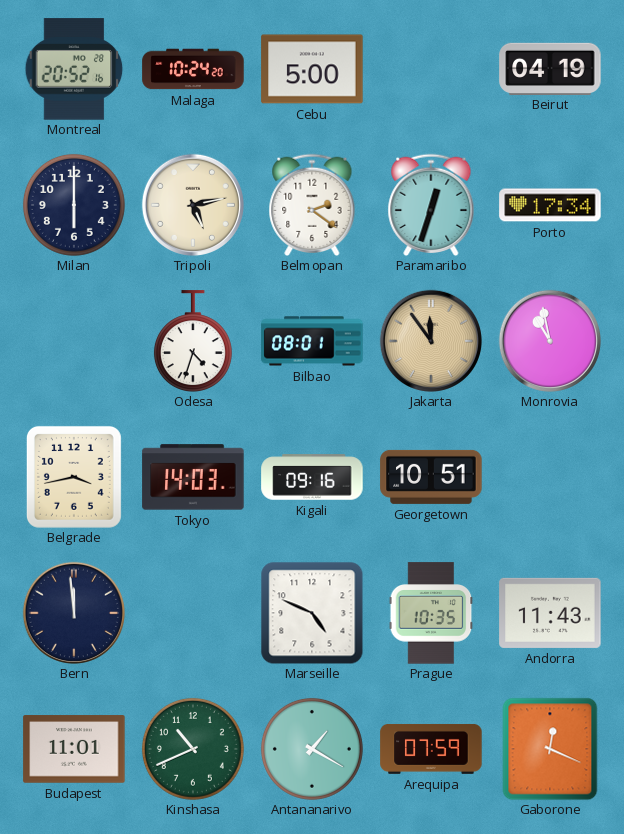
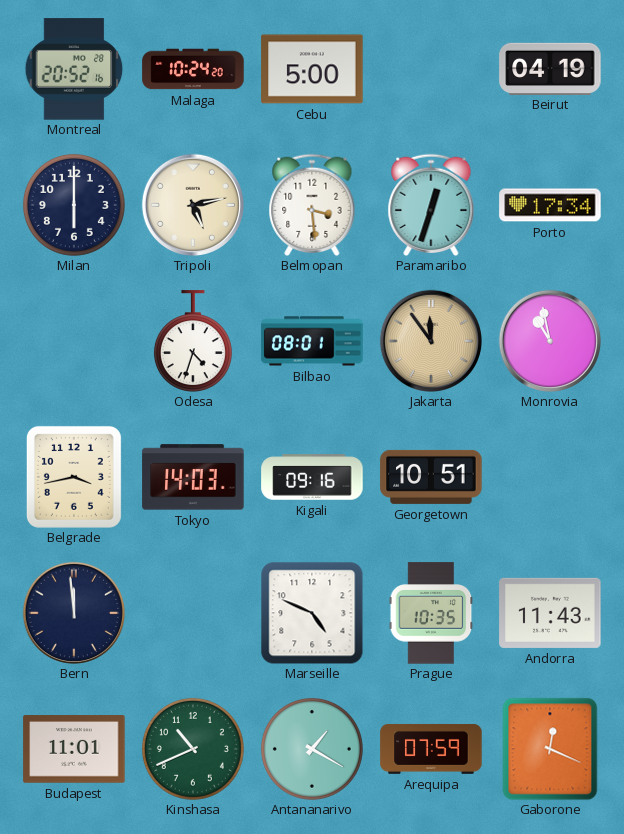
Belmopan: 2:21 -> 3:29 (312, 204)
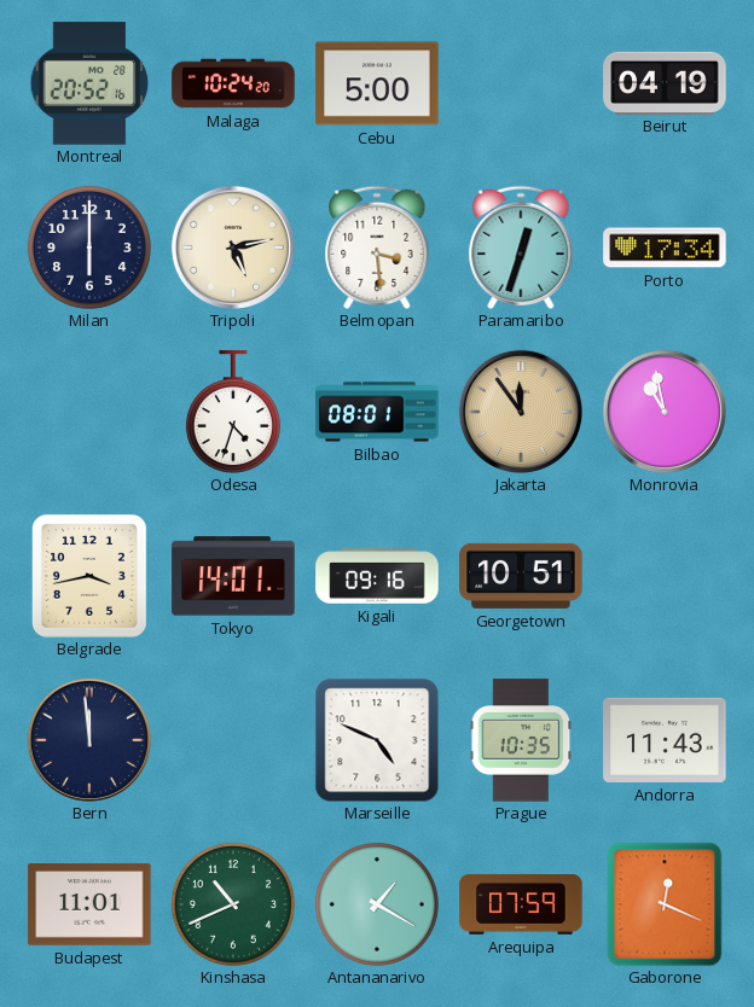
Tokyo: 14:03 -> 14:01 (233, 576)
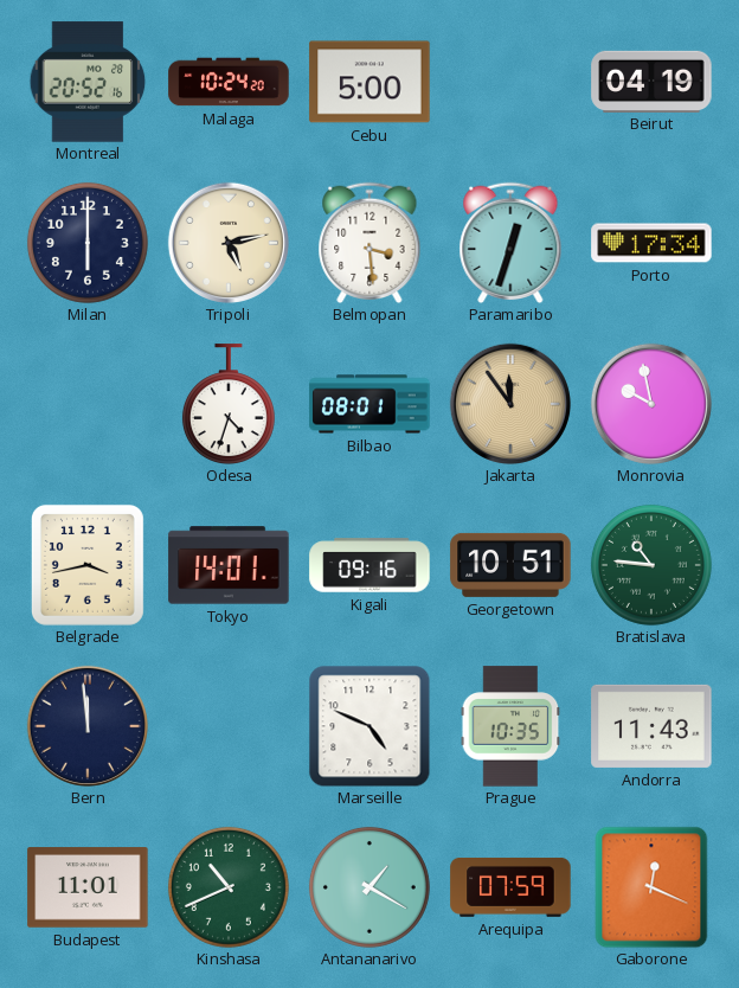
Monrovia: 10:58 -> 9:58 (651, 404)
Bratislava: none -> 10:46 (651, 565)
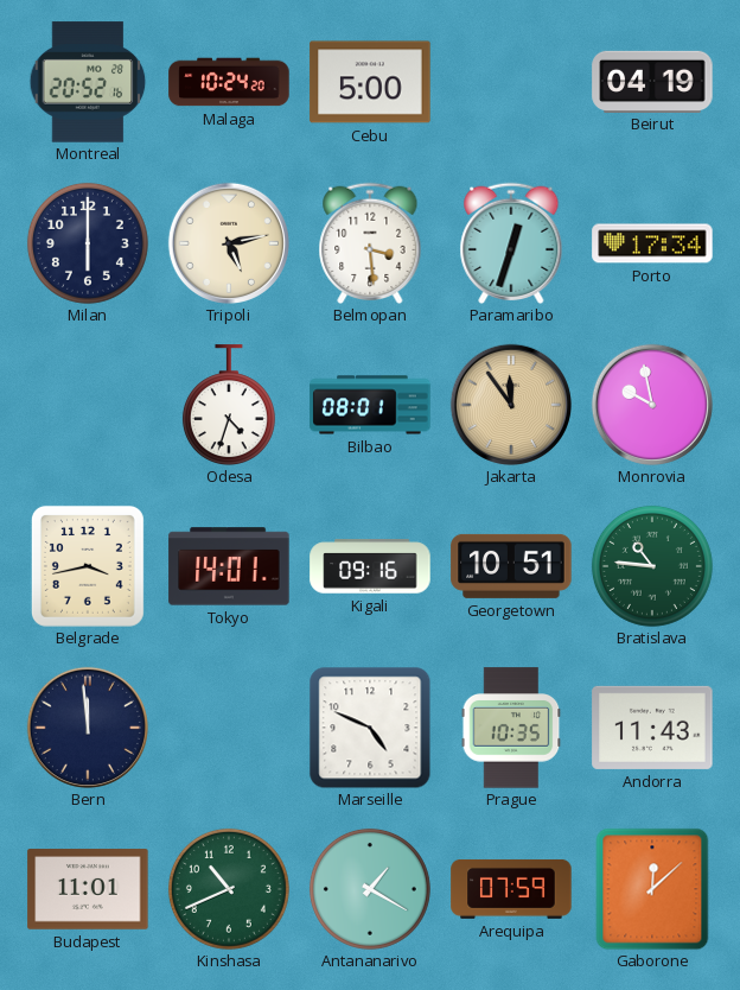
Gaborone: 12:19 -> 12:08 (652, 889)
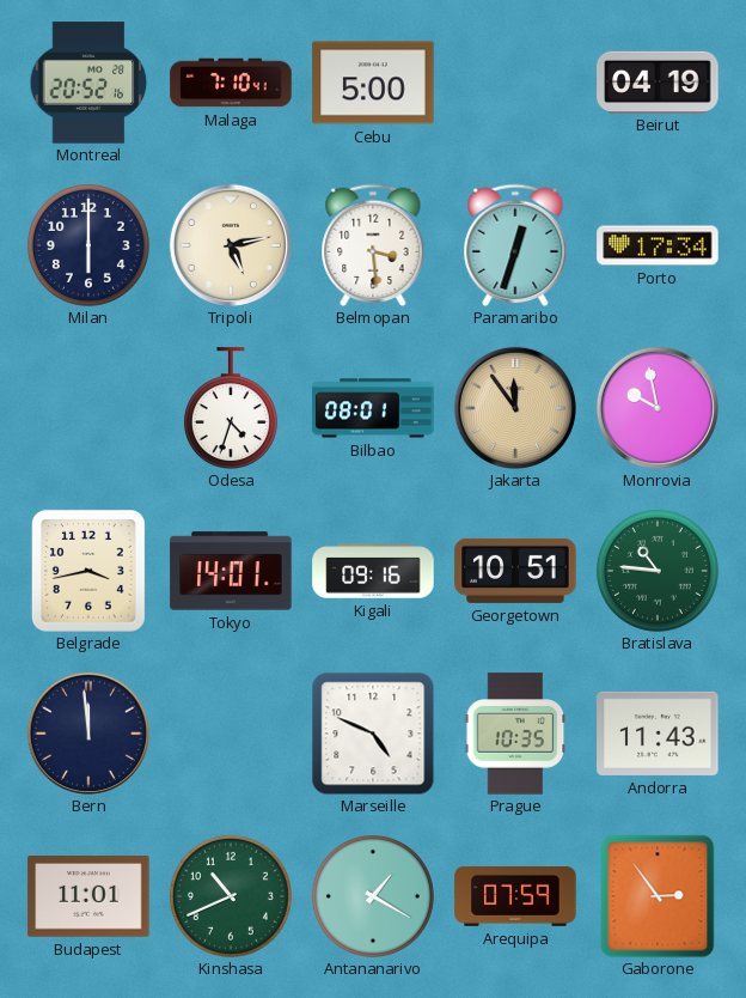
Malaga: 10:24 -> 7:10 (231, 83)
Gaborone: 12:08 -> 2:54 (658, 896)
